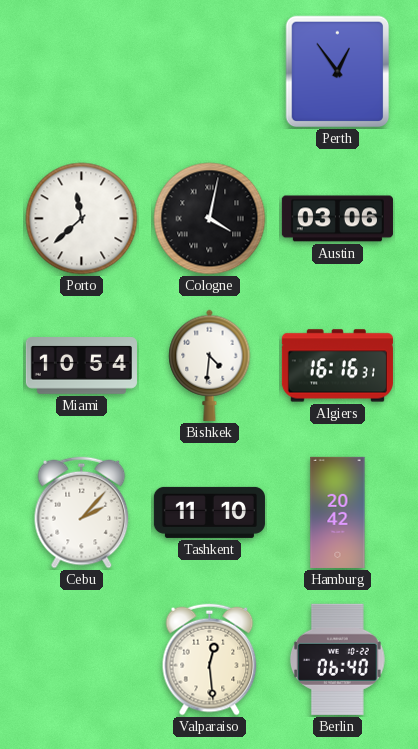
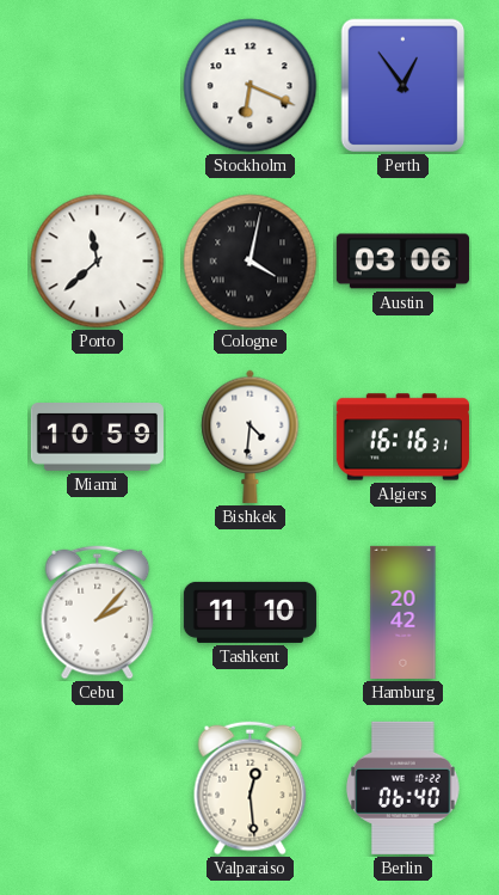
Stockholm: none -> 6:19 (251, 86)
Miami: 10:54 -> 10:59 (97, 437)
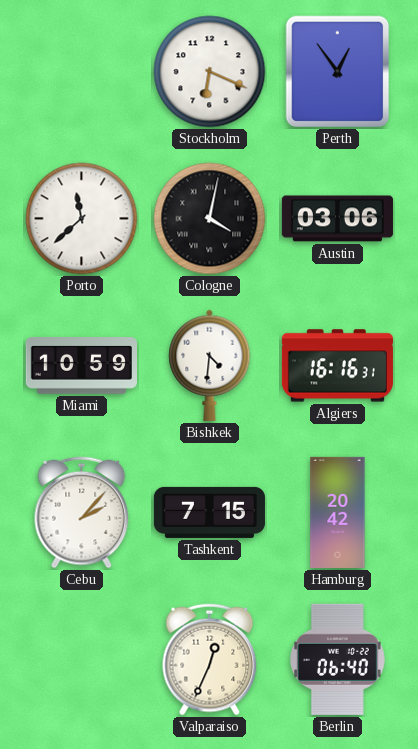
Tashkent: 11:10 -> 7:15 (209, 512)
Valparaiso: 12:29 -> 12:34 (210, 660)
